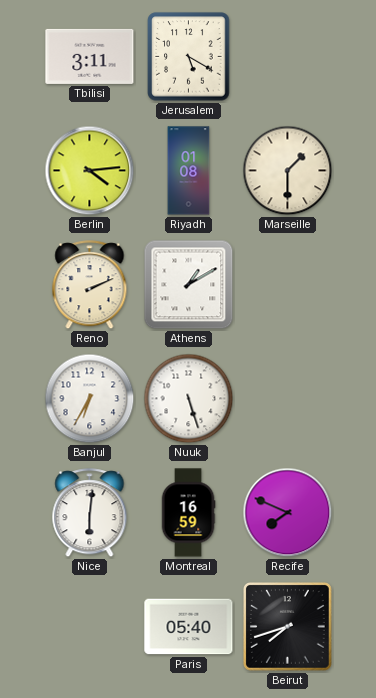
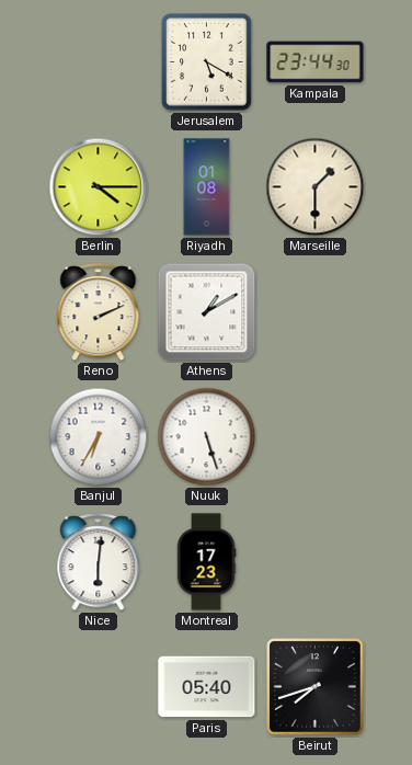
Tbilisi: 3:11 -> none (90, 56)
Kampala: none -> 23:44 (316, 62)
Berlin: 4:14 -> 4:15 (99, 187)
Montreal: 16:59 -> 17:23 (206, 562)
Recife: 7:49 -> none (288, 513)
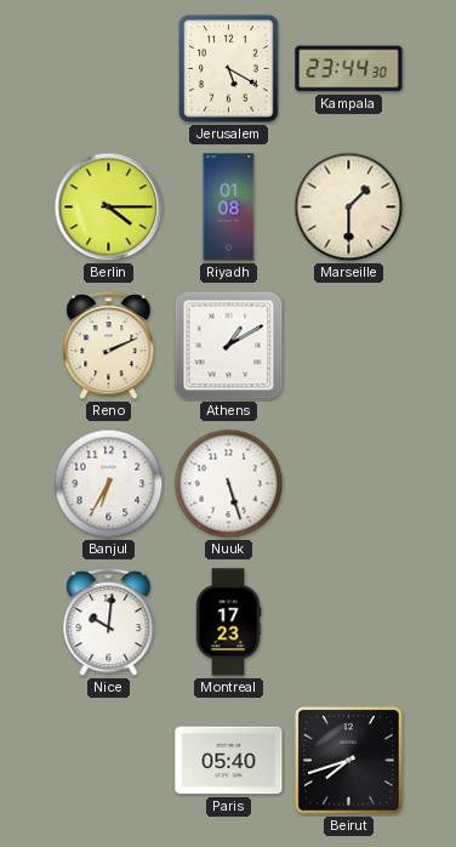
Nice: 6:01 -> 10:01 (109, 623)
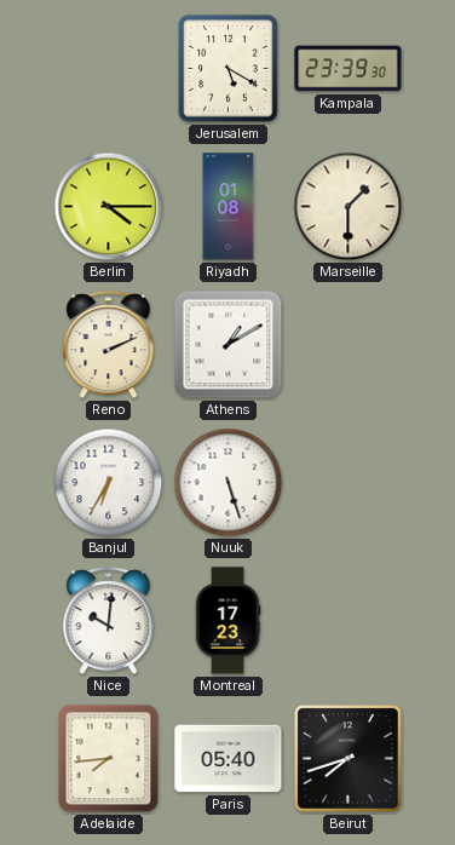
Kampala: 23:44 -> 23:39 (349, 69)
Adelaide: none -> 7:44 (109, 759)
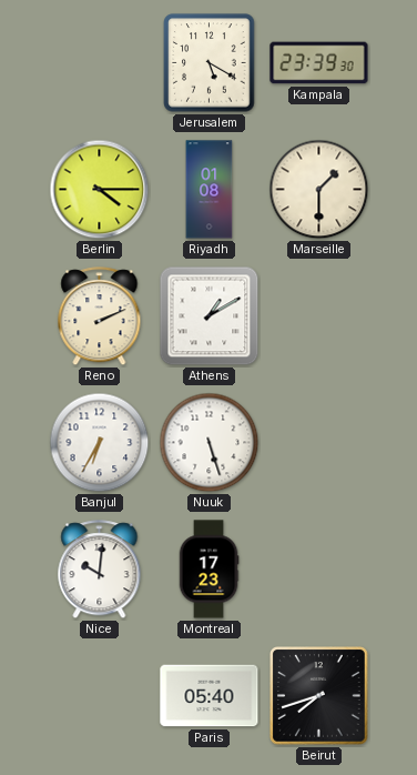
Adelaide: 7:44 -> none (109, 759)
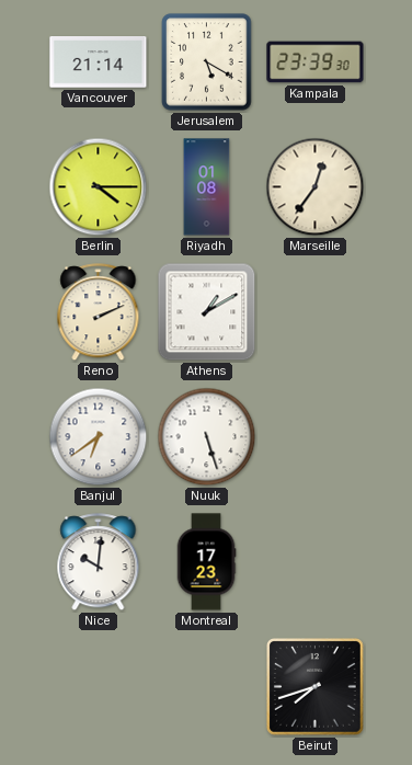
Vancouver: none -> 21:14 (99, 62)
Marseille: 1:30 -> 12:36 (316, 187)
Banjul: 6:35 -> 6:39 (99, 437)
Paris: 05:40 -> none (210, 696)
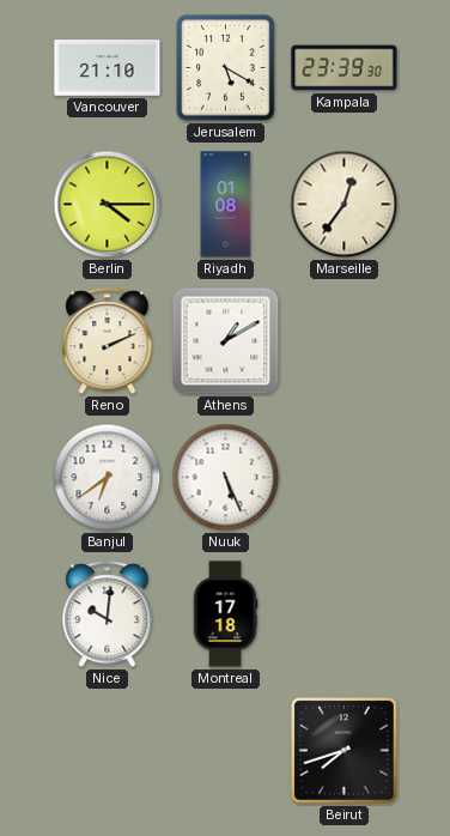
Vancouver: 21:14 -> 21:10 (108, 68)
Nuuk: 5:27 -> 5:26 (226, 478)
Montreal: 17:23 -> 17:18 (225, 614)
